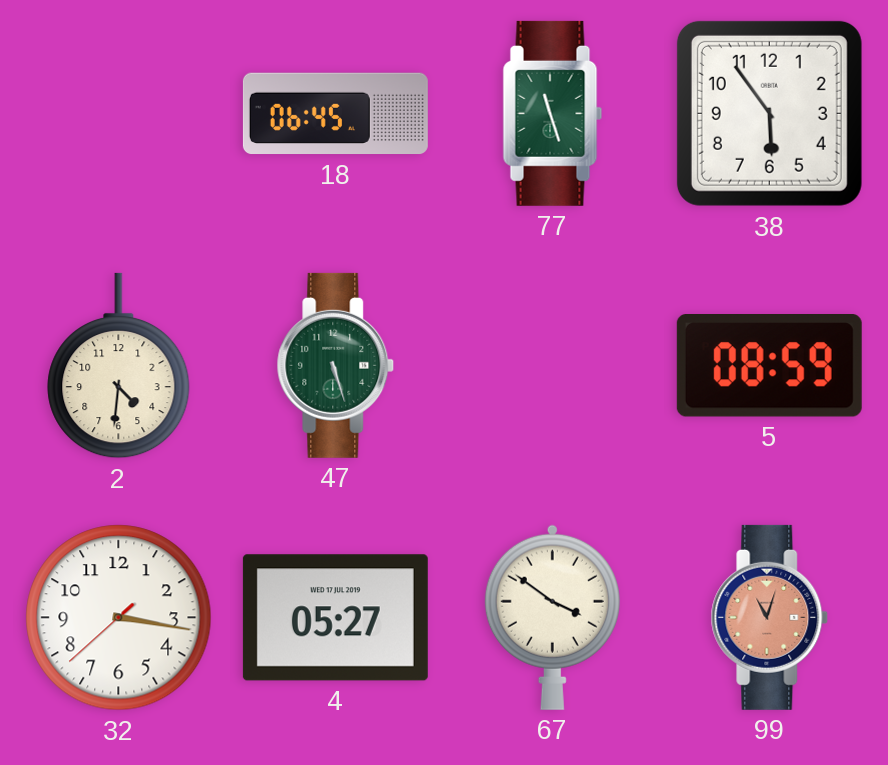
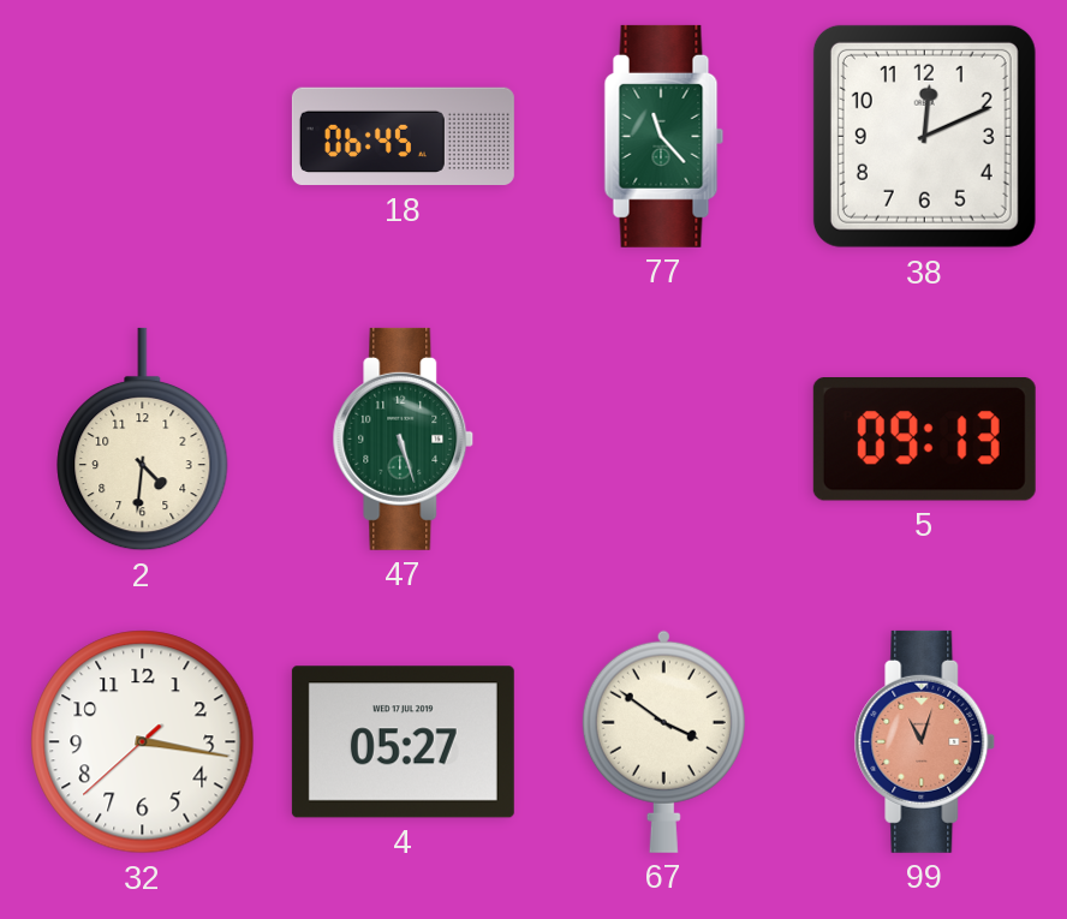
77: 11:27 -> 11:23 (664, 136)
38: 5:54 -> 12:11 (924, 136)
5: 08:59 -> 09:13 (924, 440)
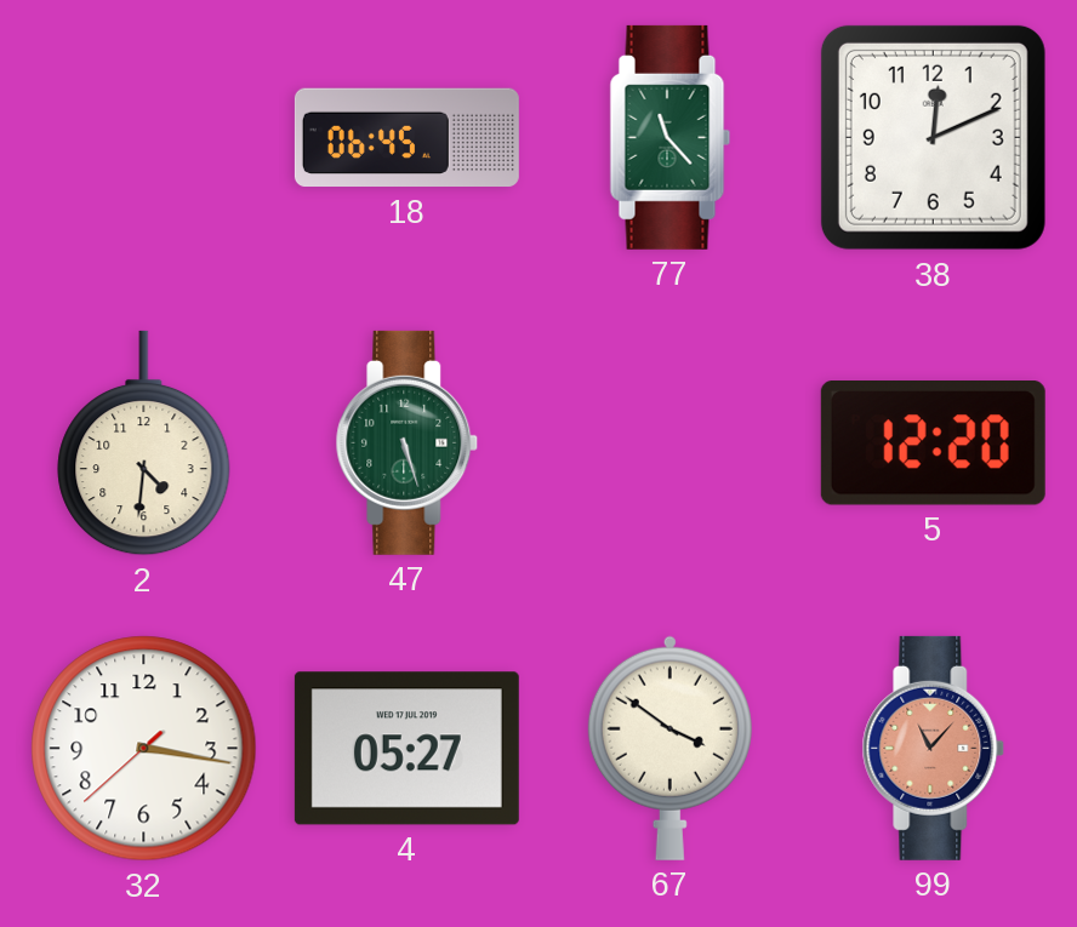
5: 09:13 -> 12:20 (933, 444)
99: 11:03 -> 11:07 (934, 748)
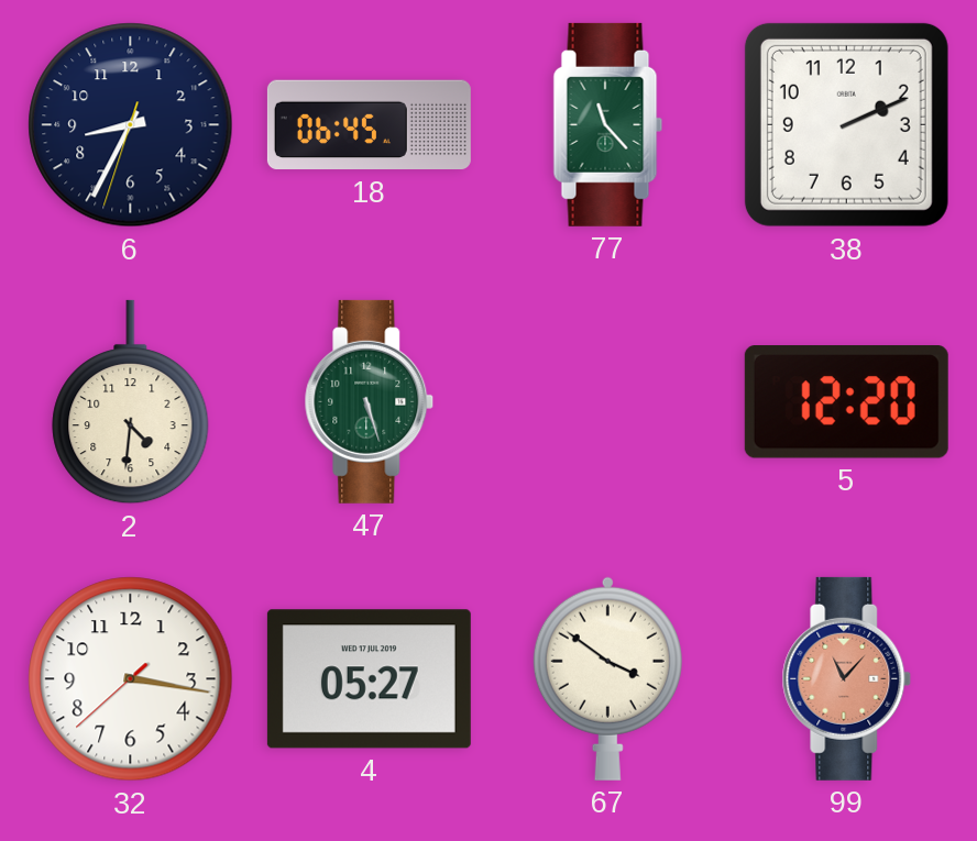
6: none -> 8:34 (131, 125)
38: 12:11 -> 2:11 (846, 124)
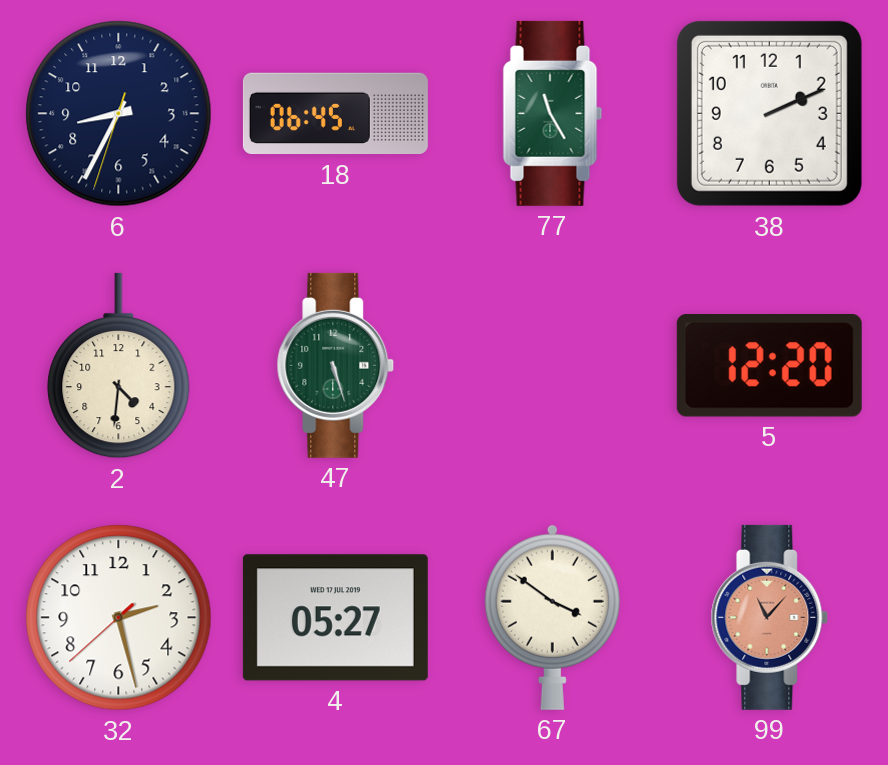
77: 11:23 -> 11:25 (553, 113)
32: 3:16 -> 2:27 (119, 618)
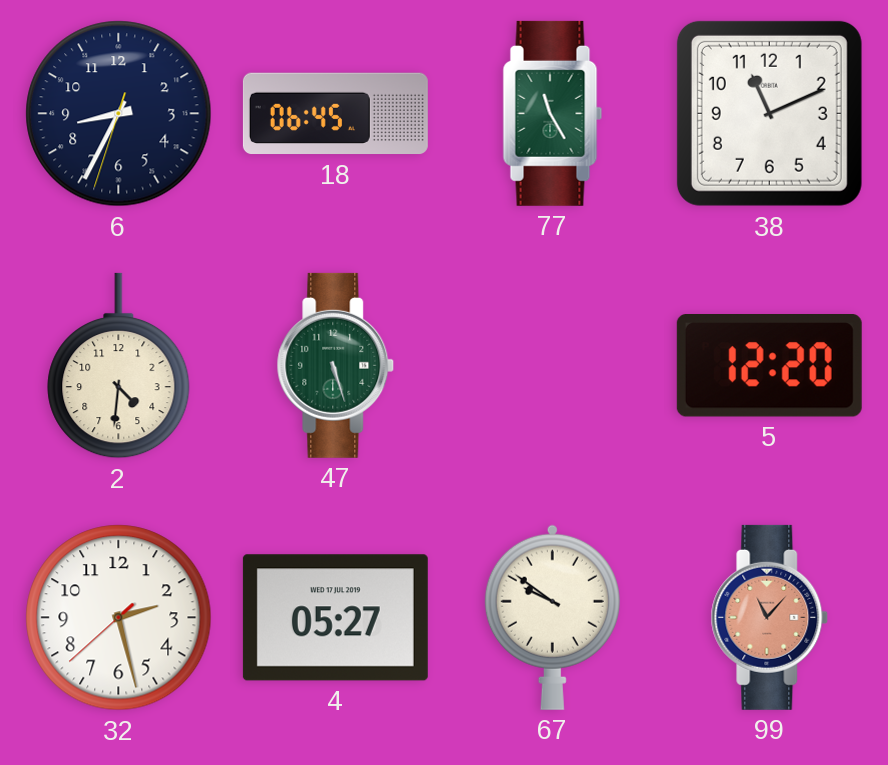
38: 2:11 -> 11:11 (769, 113)
67: 3:51 -> 9:51 (552, 617)
